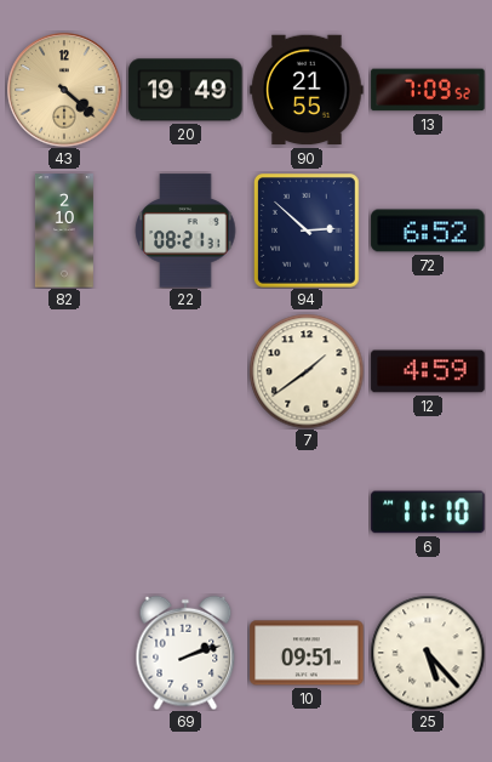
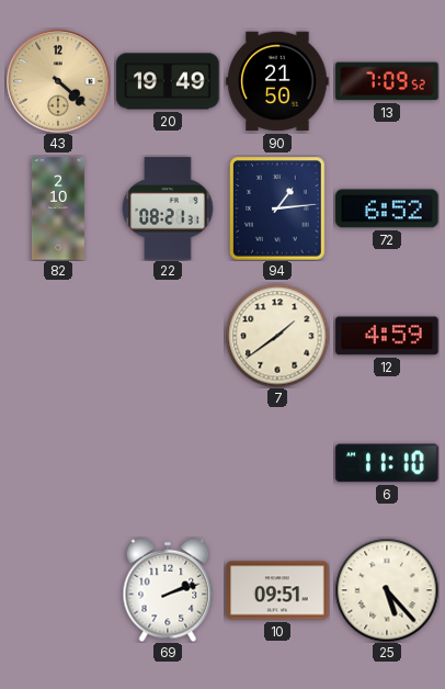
90: 21:55 -> 21:50 (277, 81)
94: 2:52 -> 1:14 (278, 210)
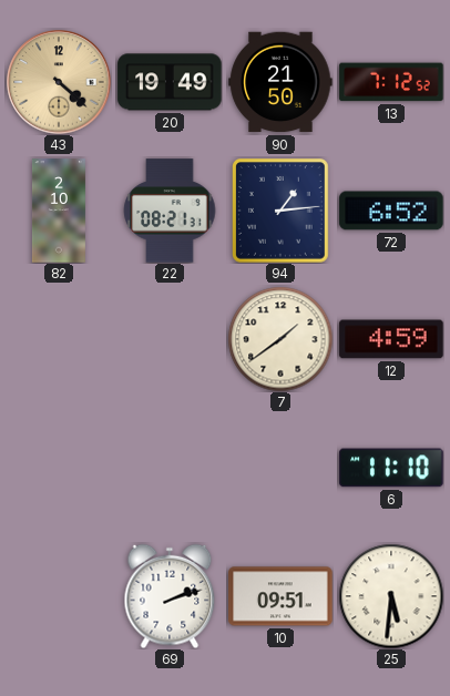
13: 7:09 -> 7:12 (391, 82)
25: 5:23 -> 5:31 (391, 596)
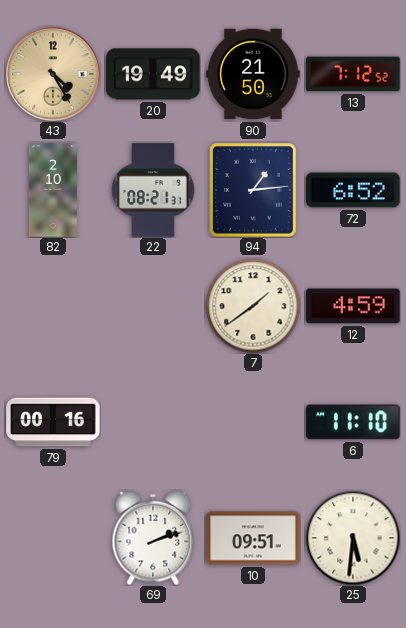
43: 4:22 -> 4:25 (53, 74)
79: none -> 00:16 (53, 422)
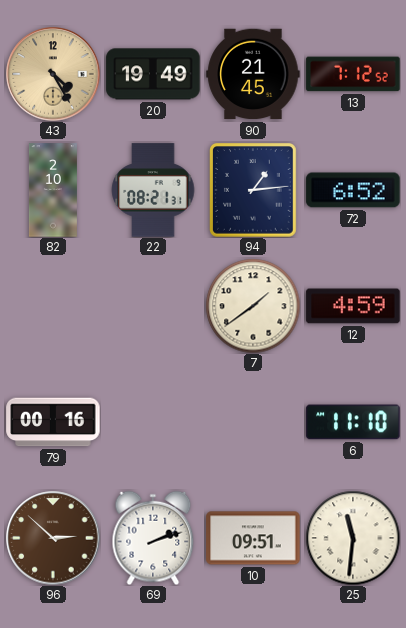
90: 21:50 -> 21:45 (253, 74)
96: none -> 2:52 (53, 538)
25: 5:31 -> 11:31 (353, 538)
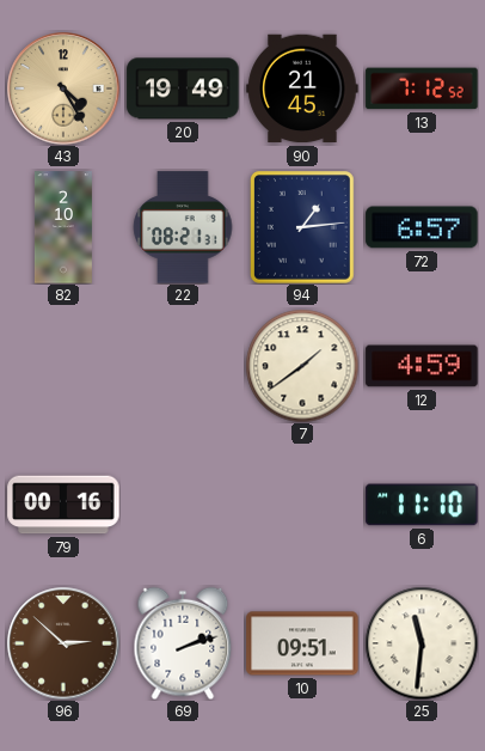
72: 6:52 -> 6:57 (422, 227)
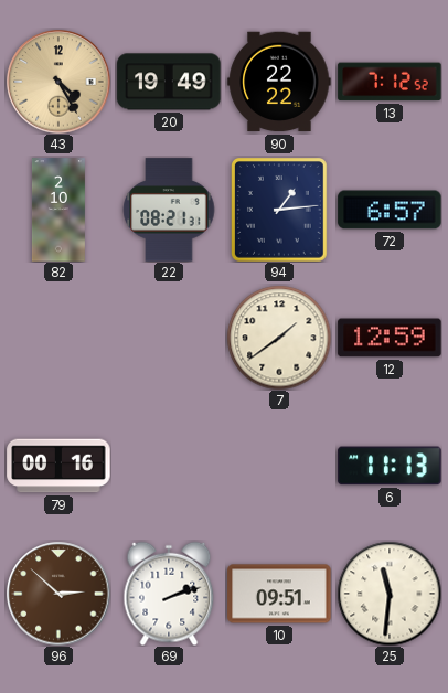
90: 21:45 -> 22:22 (279, 82)
12: 4:59 -> 12:59 (390, 338)
6: 11:10 -> 11:13 (390, 466)
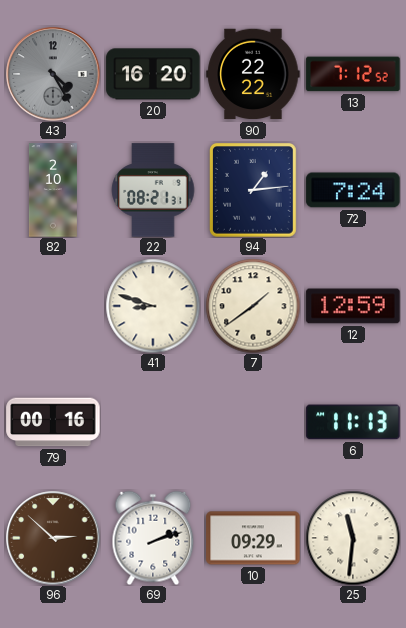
43 dial: champagne -> grey (53, 74)
20: 19:49 -> 16:20 (153, 74)
72: 6:57 -> 7:24 (353, 190)
41: none -> 8:48 (153, 306)
10: 09:51 -> 09:29 (253, 538)
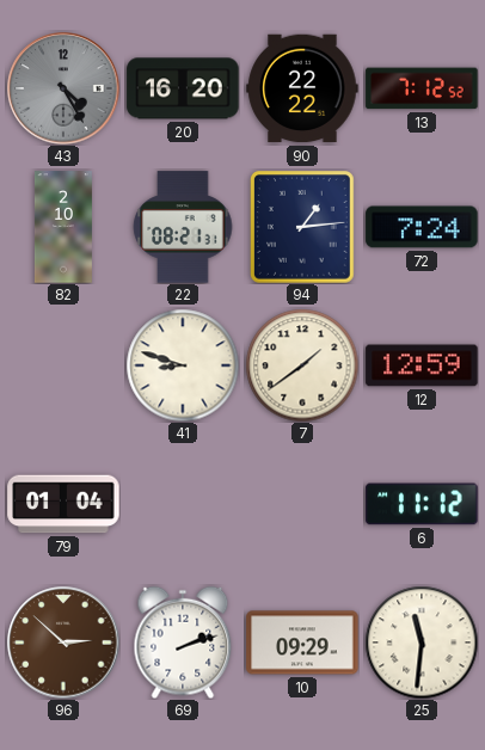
79: 00:16 -> 01:04 (63, 504)
6: 11:13 -> 11:12 (422, 504)
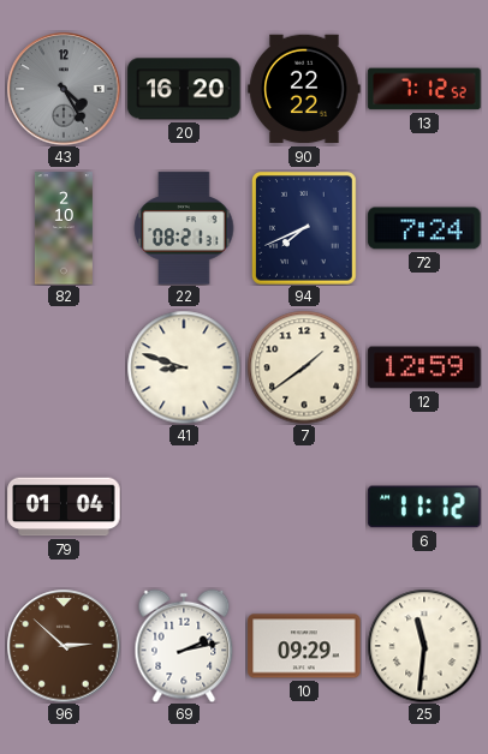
94: 1:14 -> 7:41 (305, 229)
69: 2:12 -> 2:13 (184, 646)
